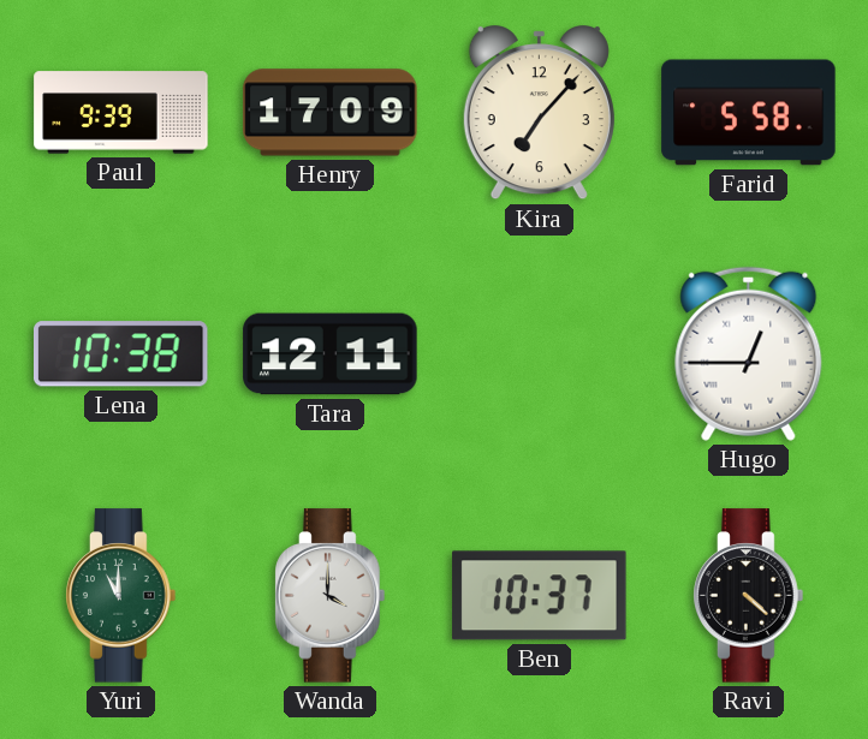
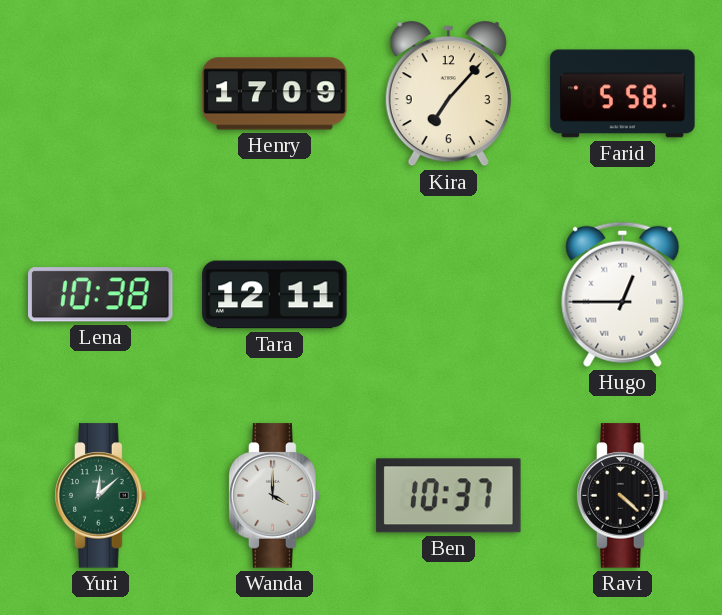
Paul: 9:39 -> none (121, 113)
Yuri: 11:00 -> 12:08 (101, 496)
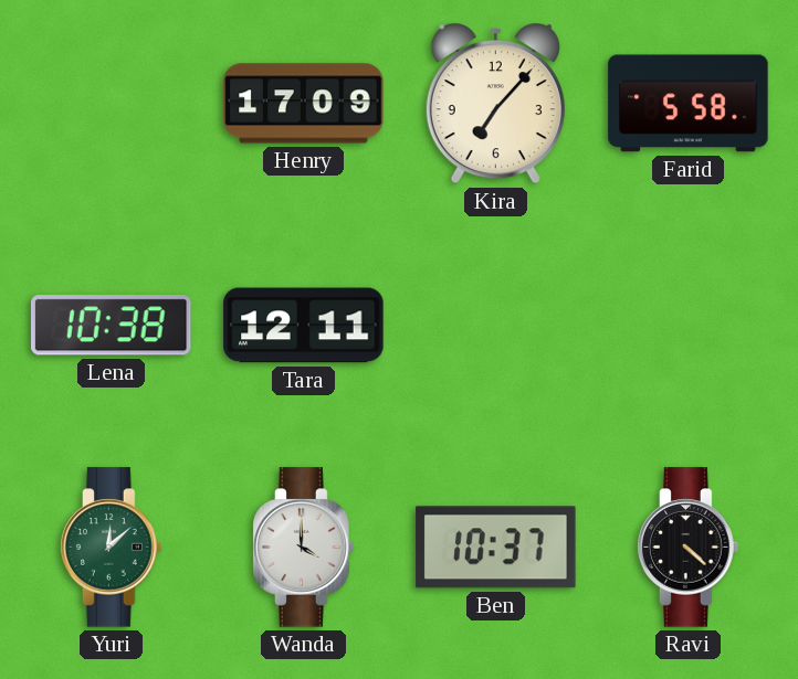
Hugo: 12:45 -> none (623, 294)
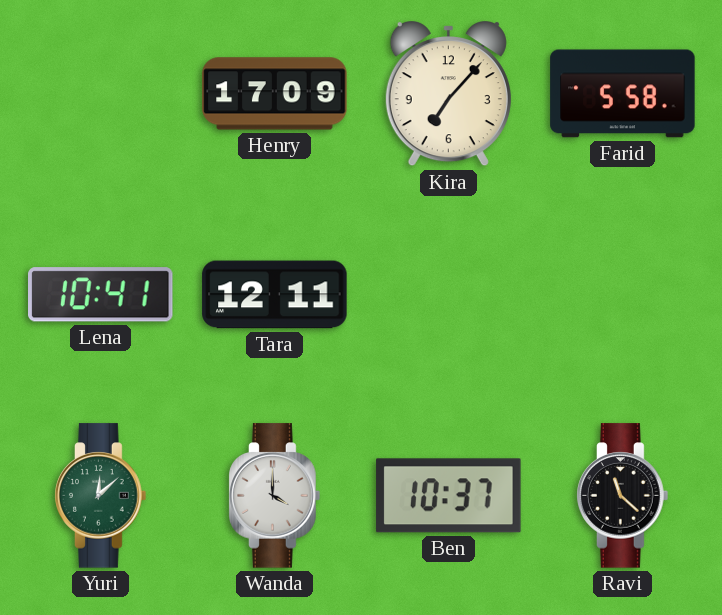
Lena: 10:38 -> 10:41 (101, 295)
Ravi: 4:22 -> 11:22 (623, 496)
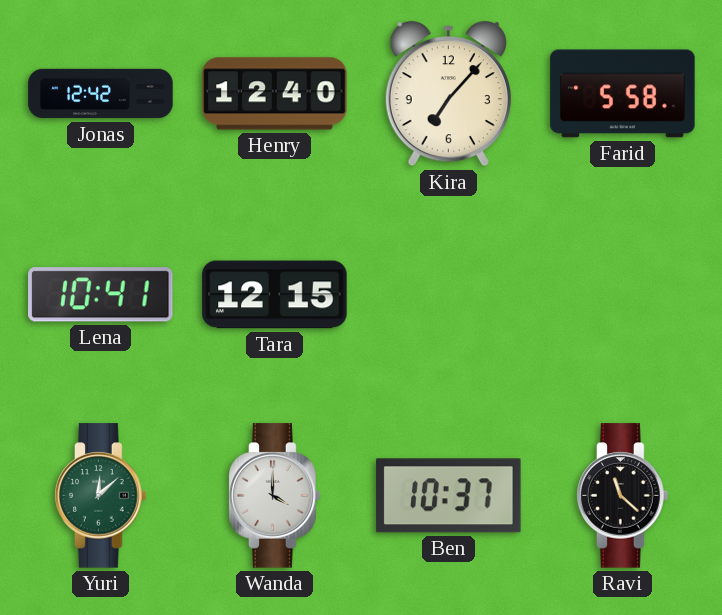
Jonas: none -> 12:42 (101, 94)
Henry: 17:09 -> 12:40 (275, 94)
Tara: 12:11 -> 12:15 (275, 295)
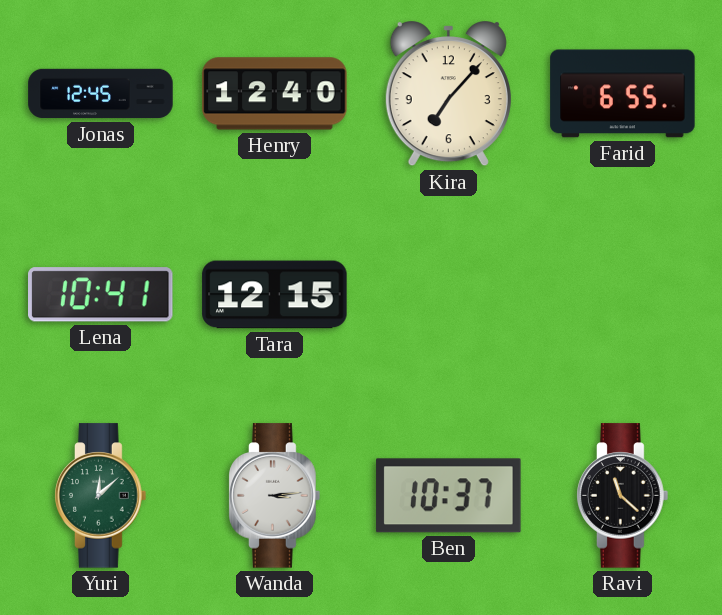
Jonas: 12:42 -> 12:45 (101, 94)
Farid: 5:58 -> 6:55 (623, 94)
Wanda: 4:00 -> 3:14 (275, 496)
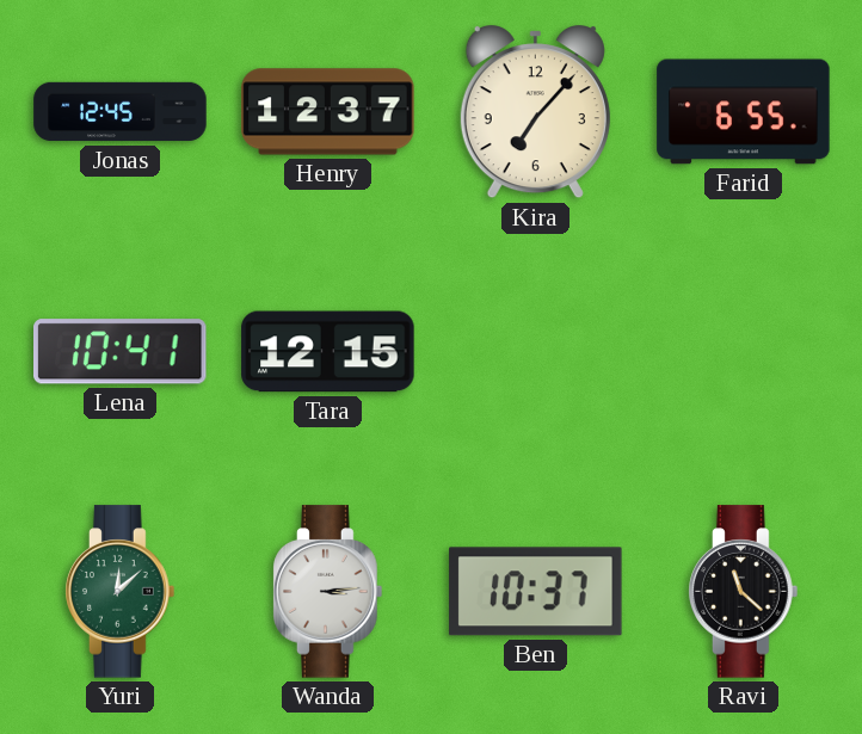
Henry: 12:40 -> 12:37 (328, 112)
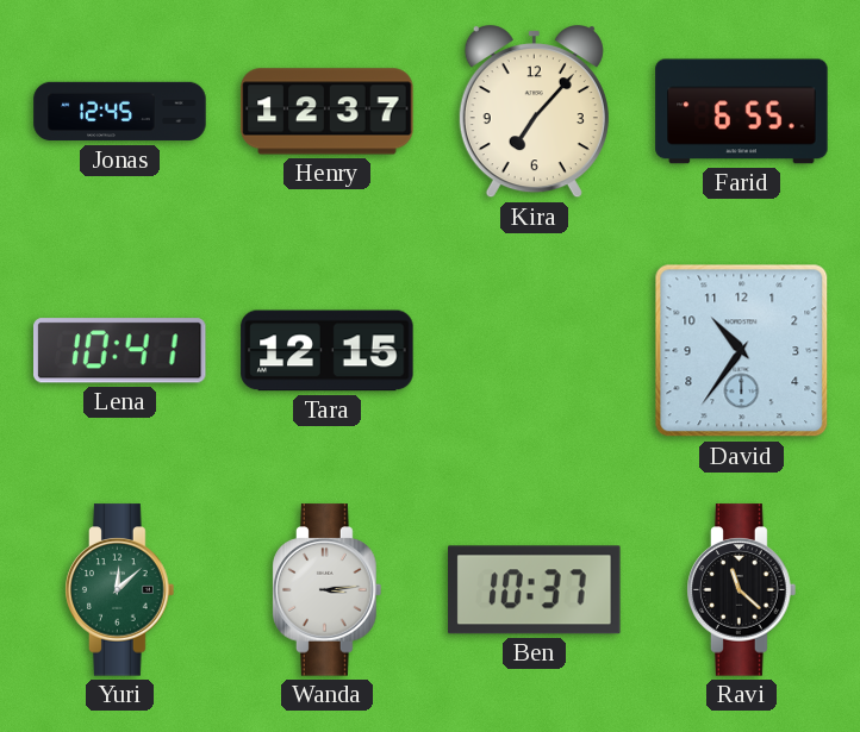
David: none -> 10:36 (742, 351)
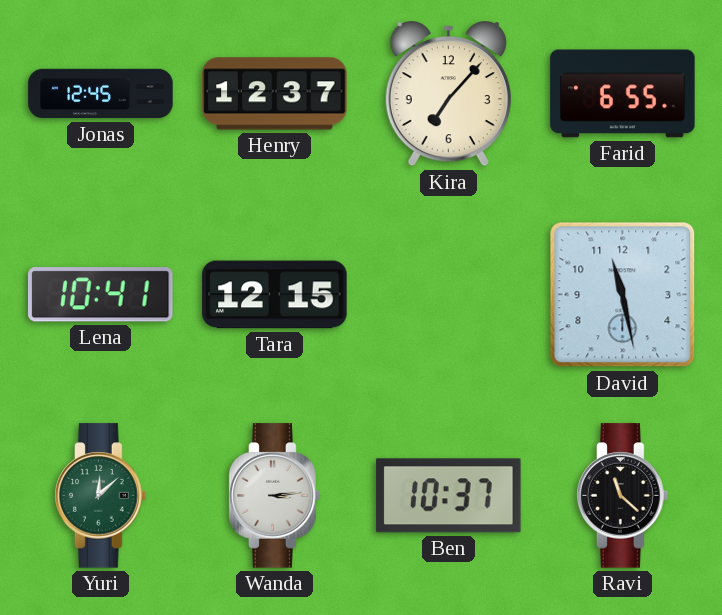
David: 10:36 -> 11:28 (623, 295)
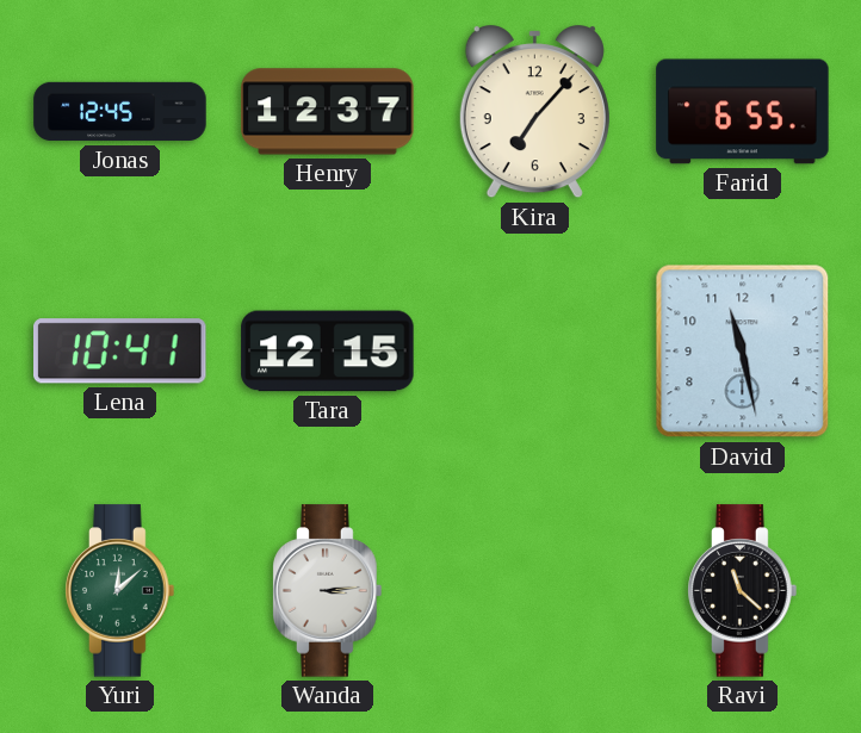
Ben: 10:37 -> none (449, 496)
